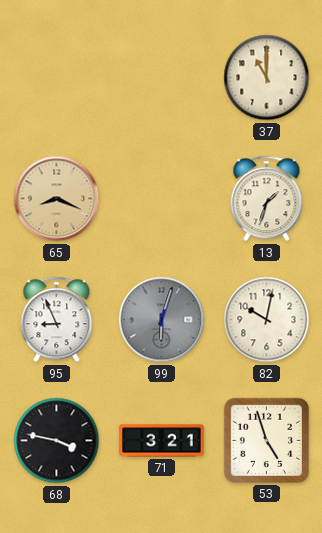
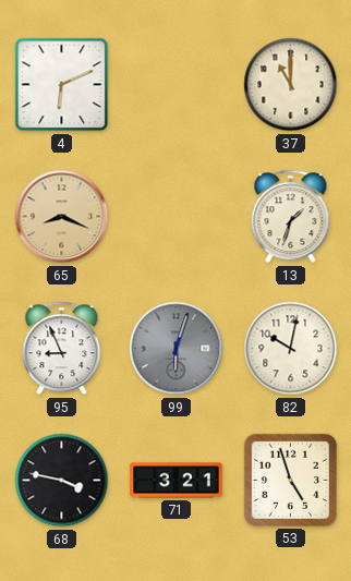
4: none -> 6:11 (62, 85)
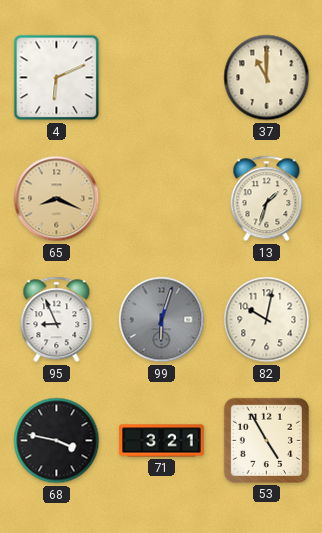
53: 4:57 -> 4:55 (266, 440)
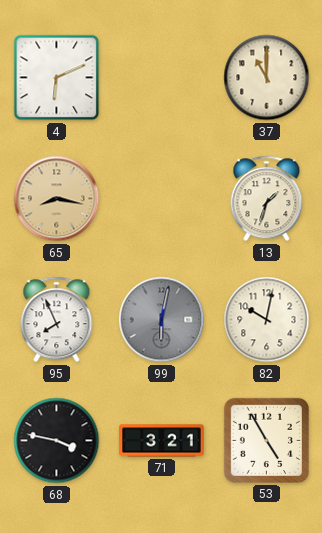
65: 8:19 -> 8:17 (57, 199)
95: 8:56 -> 7:56 (57, 320)
99: 6:03 -> 6:02 (162, 320)
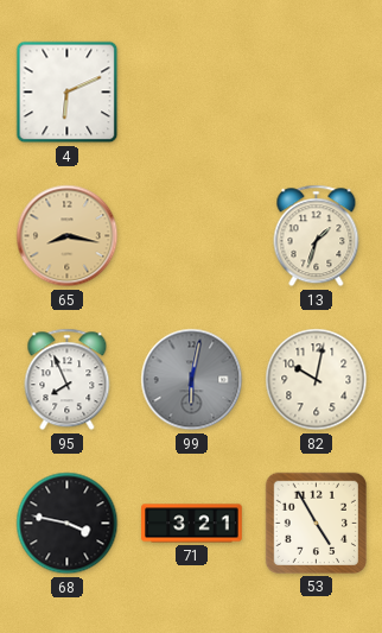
37: 11:00 -> none (267, 78)
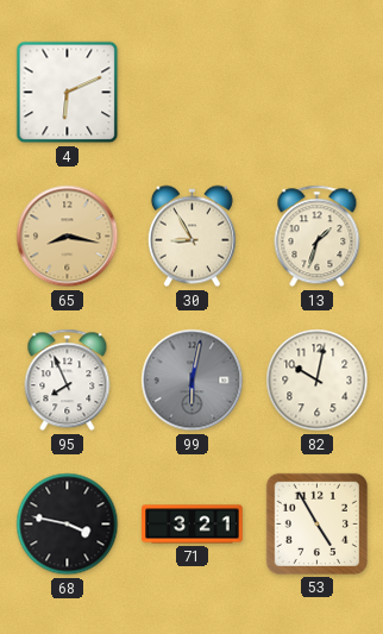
30: none -> 8:55 (191, 237)
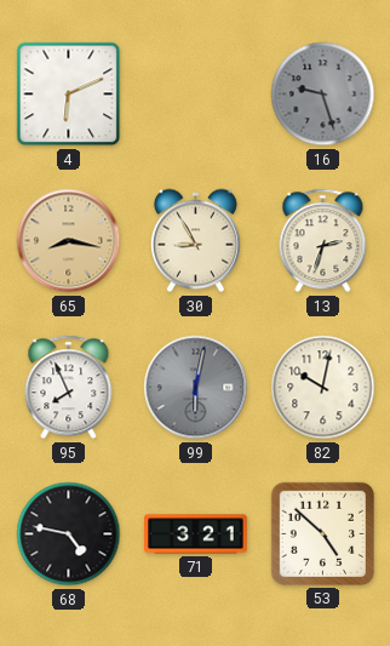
16: none -> 9:27 (323, 95)
13: 1:33 -> 2:33 (323, 241)
68: 3:47 -> 4:47 (69, 534)
53: 4:55 -> 4:52 (322, 533)
